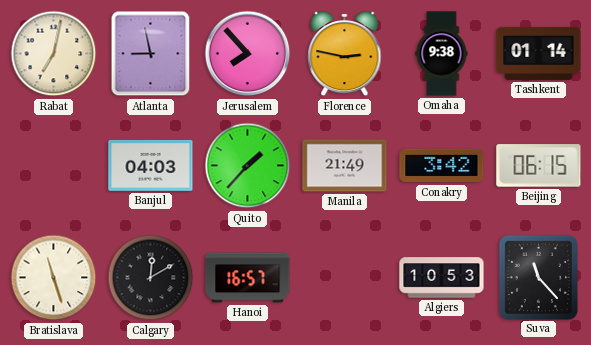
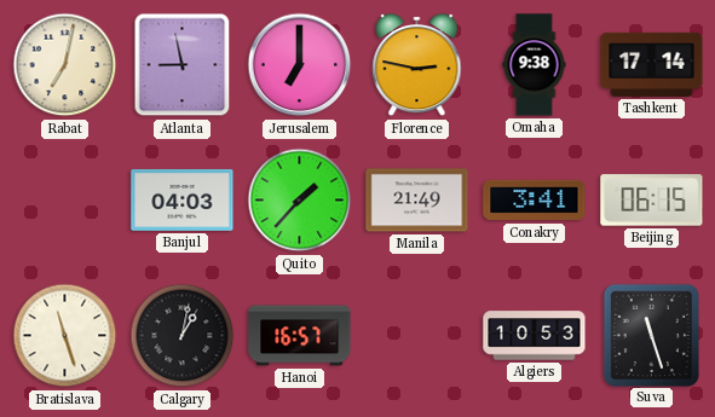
Jerusalem: 7:53 -> 7:00 (300, 65)
Tashkent: 01:14 -> 17:14 (652, 64)
Conakry: 3:42 -> 3:41 (535, 201)
Calgary: 12:10 -> 1:02 (183, 336)
Suva: 11:23 -> 11:27 (651, 335)
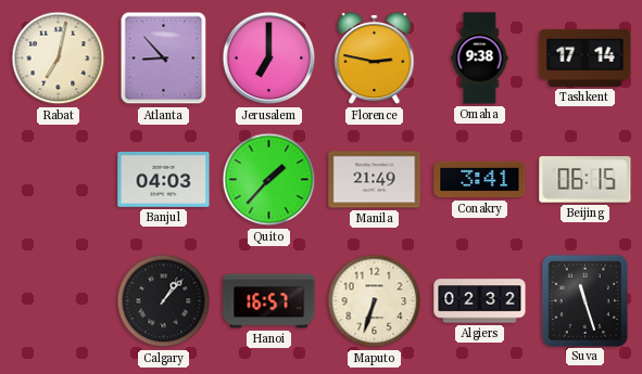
Atlanta: 8:58 -> 8:53 (164, 59)
Bratislava: 11:27 -> none (65, 336)
Calgary: 1:02 -> 1:07 (164, 301)
Maputo: none -> 6:33 (375, 301)
Algiers: 10:53 -> 02:32 (480, 301)
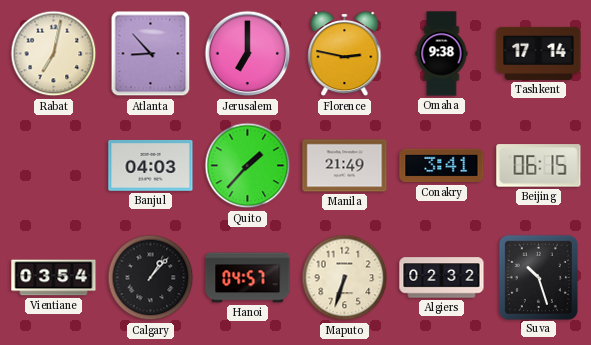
Vientiane: none -> 03:54 (54, 278)
Hanoi: 16:57 -> 04:57 (248, 278)
Suva: 11:27 -> 10:27 (538, 277)
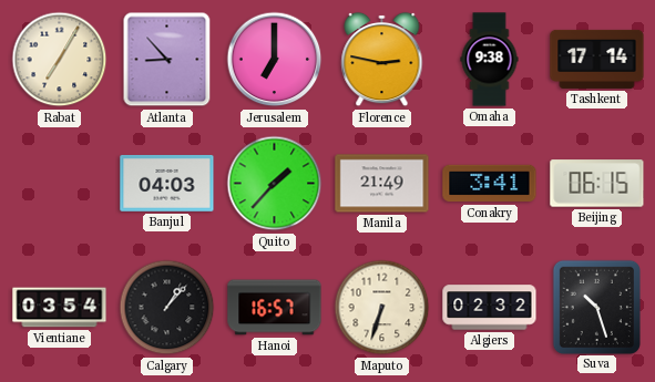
Rabat: 7:02 -> 7:05 (60, 60)
Hanoi: 04:57 -> 16:57 (275, 308)
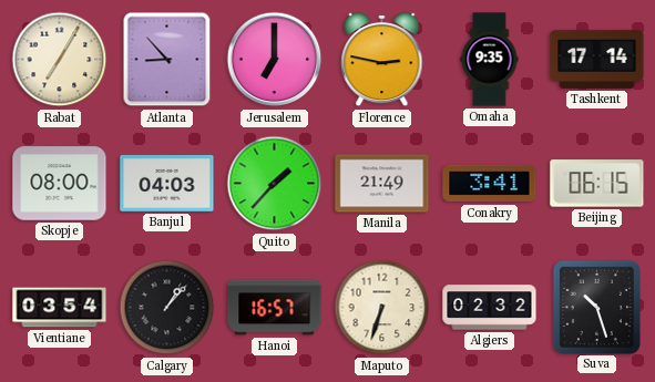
Omaha: 9:38 -> 9:35 (490, 60)
Skopje: none -> 08:00 (60, 184)
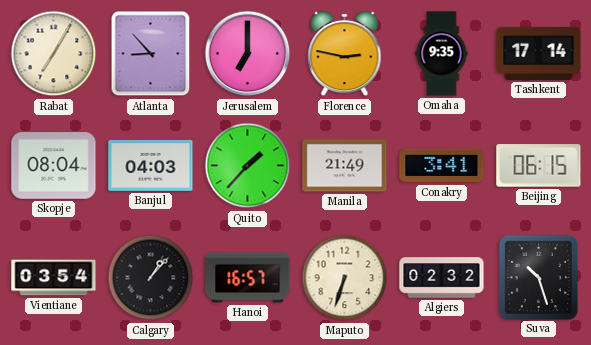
Skopje: 08:00 -> 08:04 (54, 166)
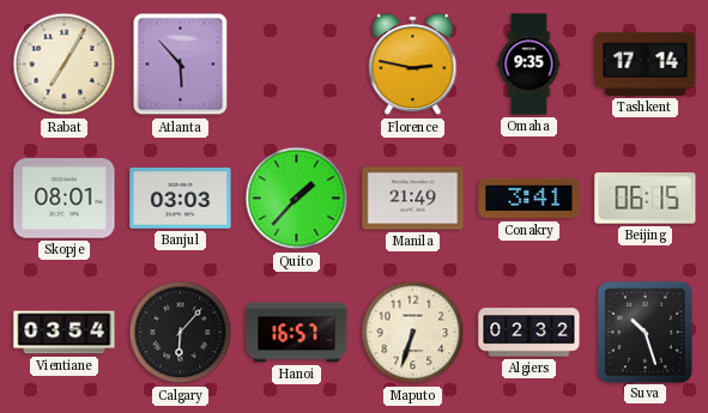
Atlanta: 8:53 -> 5:53 (181, 65)
Jerusalem: 7:00 -> none (248, 54)
Skopje: 08:04 -> 08:01 (65, 199)
Banjul: 04:03 -> 03:03 (181, 198)
Calgary: 1:07 -> 6:07 (181, 333)
